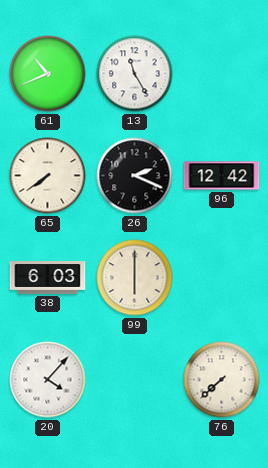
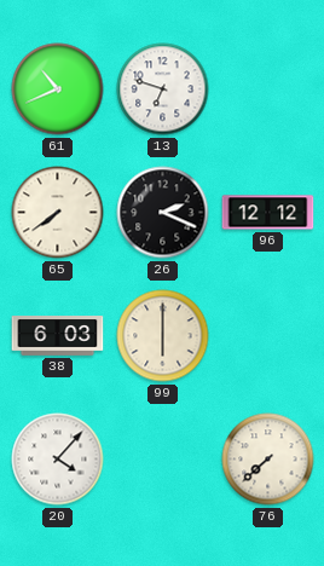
13: 11:25 -> 6:48 (163, 89)
96: 12:42 -> 12:12 (268, 213)
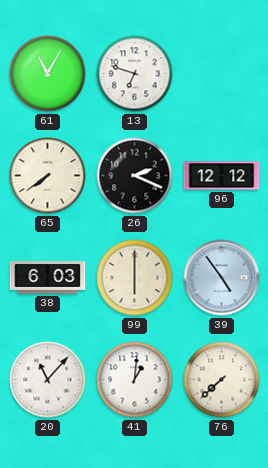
61: 10:41 -> 11:05 (48, 74)
39: none -> 4:54 (222, 278)
20: 4:07 -> 11:07 (48, 380)
41: none -> 1:01 (135, 380)
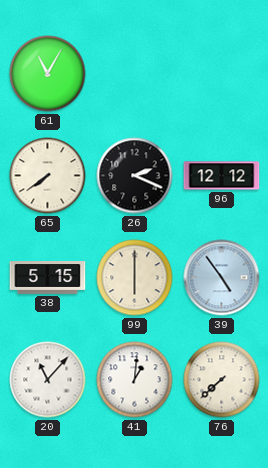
13: 6:48 -> none (135, 74)
38: 6:03 -> 5:15 (48, 278)
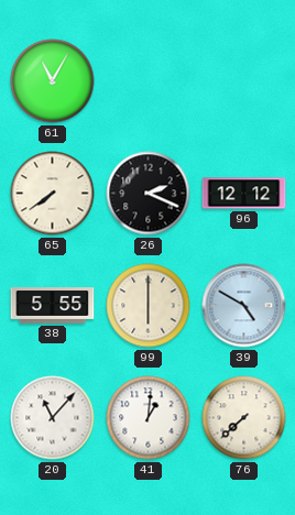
38: 5:15 -> 5:55 (53, 306)
39: 4:54 -> 4:50 (244, 306)
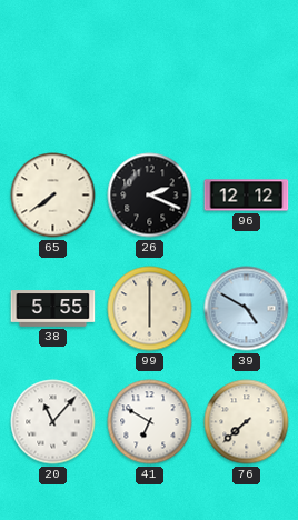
61: 11:05 -> none (53, 81)
41: 1:01 -> 6:50 (150, 422)
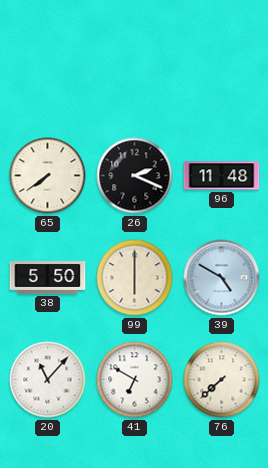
96: 12:12 -> 11:48 (222, 176)
38: 5:55 -> 5:50 (48, 278)
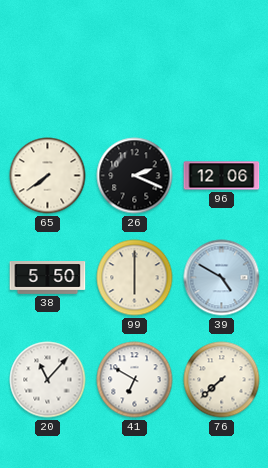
96: 11:48 -> 12:06 (222, 176)
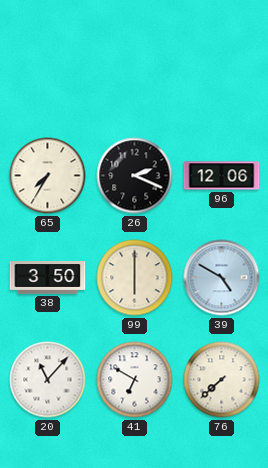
65: 7:39 -> 7:35 (48, 176)
38: 5:50 -> 3:50 (48, 278)
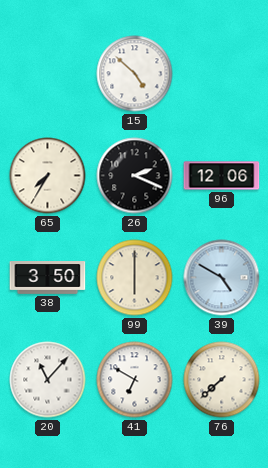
15: none -> 4:52 (135, 74)
